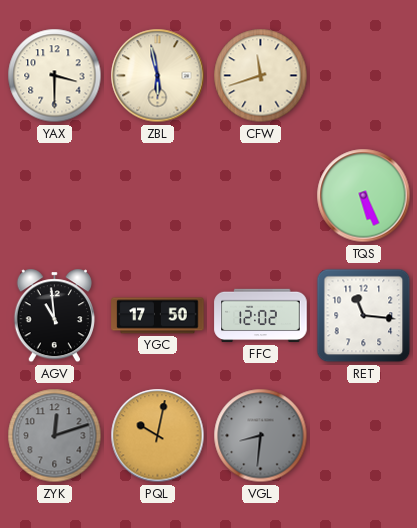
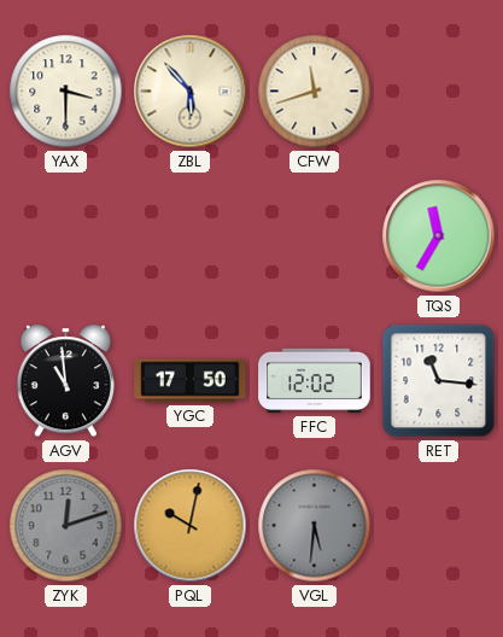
ZBL: 5:58 -> 5:53 (191, 92)
TQS: 5:26 -> 11:35 (439, 236)
VGL: 8:31 -> 5:31 (315, 526)
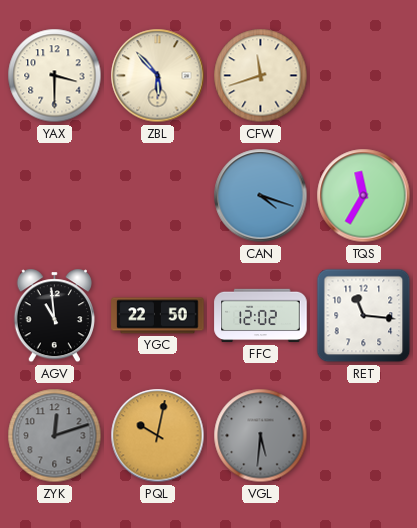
CAN: none -> 4:18 (261, 196)
YGC: 17:50 -> 22:50 (158, 316)
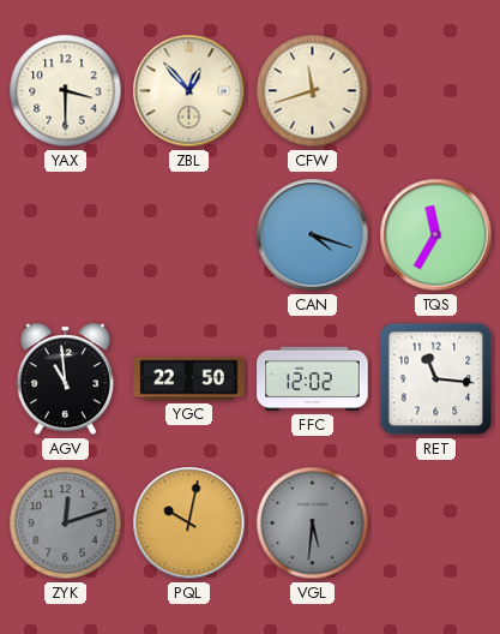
ZBL: 5:53 -> 12:53 (189, 91)
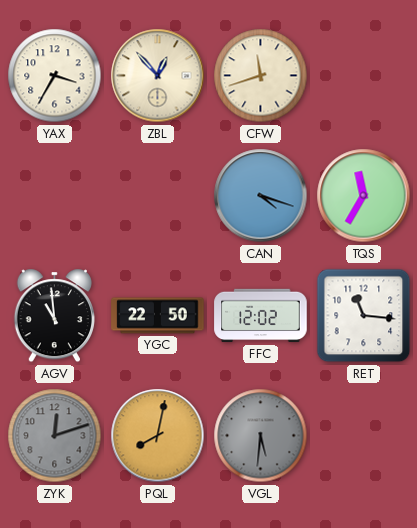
YAX: 3:30 -> 3:35 (55, 76)
PQL: 10:02 -> 8:02 (158, 436)
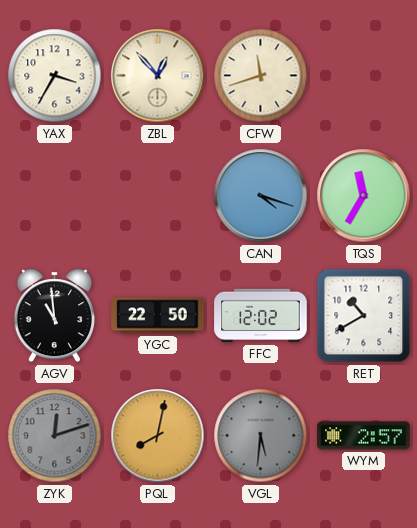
RET: 11:16 -> 10:40 (364, 316)
WYM: none -> 2:57 (364, 436)
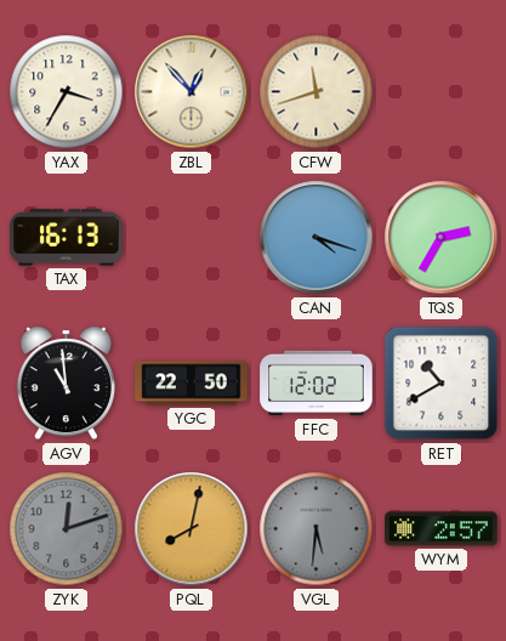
TAX: none -> 16:13 (67, 238)
TQS: 11:35 -> 2:35 (442, 238)
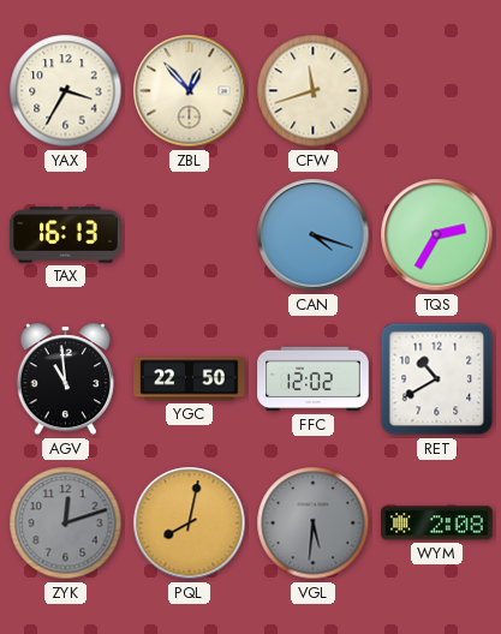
WYM: 2:57 -> 2:08 (437, 524)
